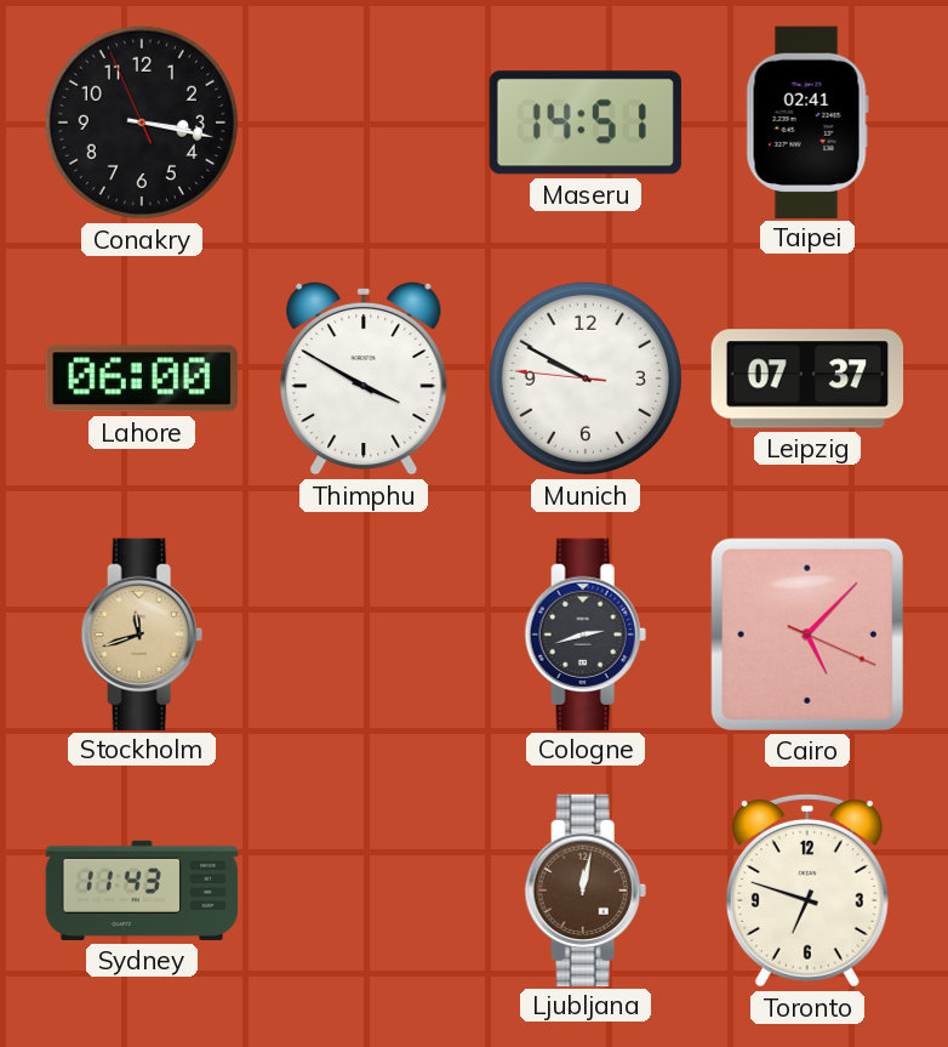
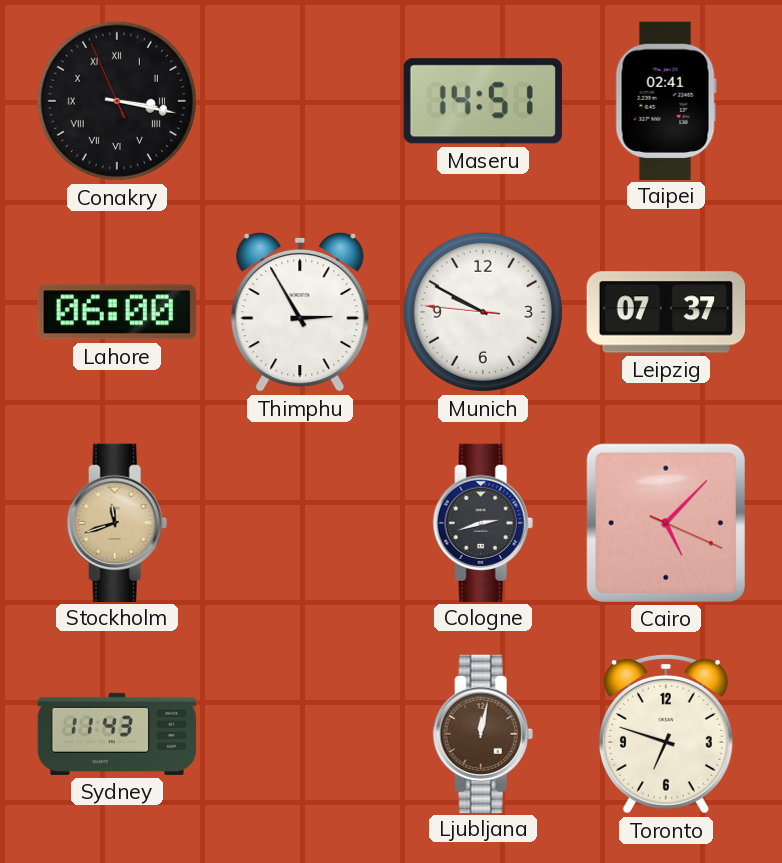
Conakry numerals: Arabic -> Roman (117, 101)
Thimphu: 3:50 -> 2:55 (300, 312)
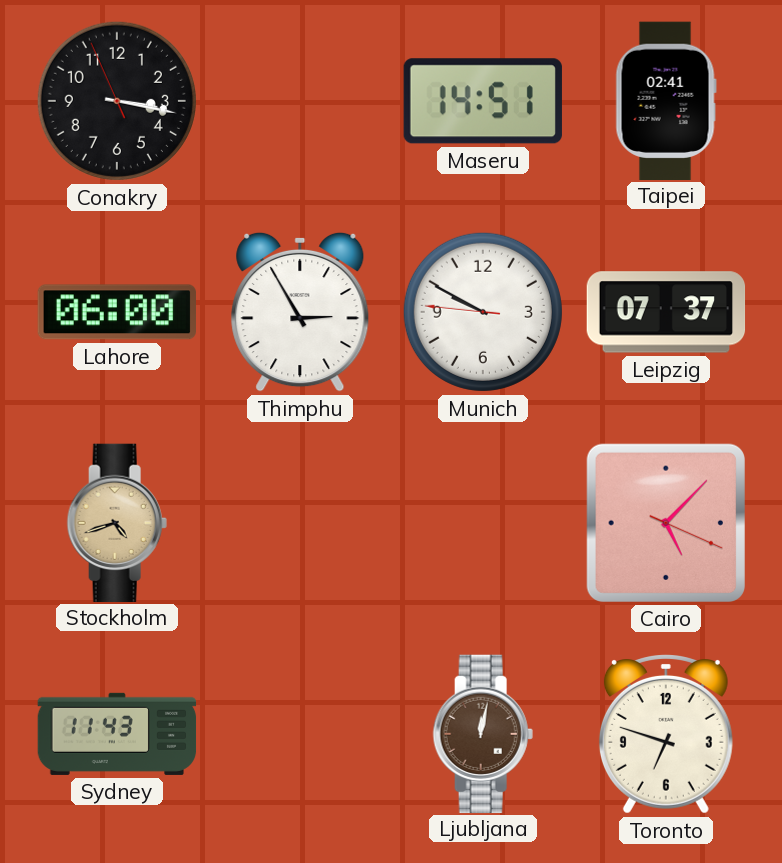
Conakry numerals: Roman -> Arabic (117, 101)
Stockholm: 11:42 -> 4:42 (117, 522)
Cologne: 2:42 -> none (483, 522)
